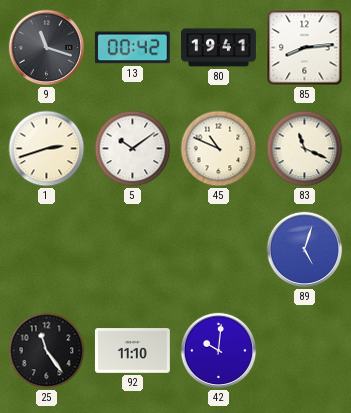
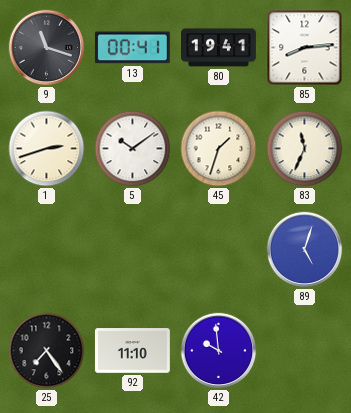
13: 00:42 -> 00:41 (132, 48)
45: 10:49 -> 1:33 (219, 149)
83: 11:19 -> 11:34 (305, 149)
25: 11:24 -> 7:24 (47, 351)
42: 10:01 -> 9:59 (219, 351)
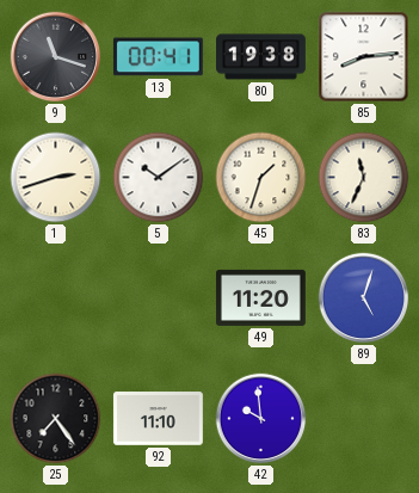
80: 19:41 -> 19:38 (261, 57)
49: none -> 11:20 (260, 297)
